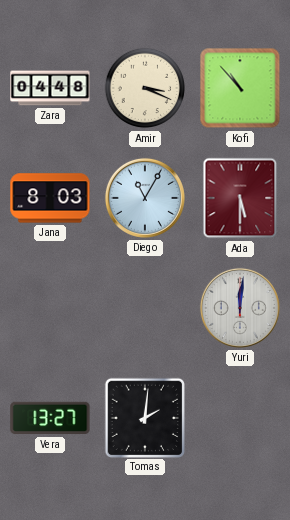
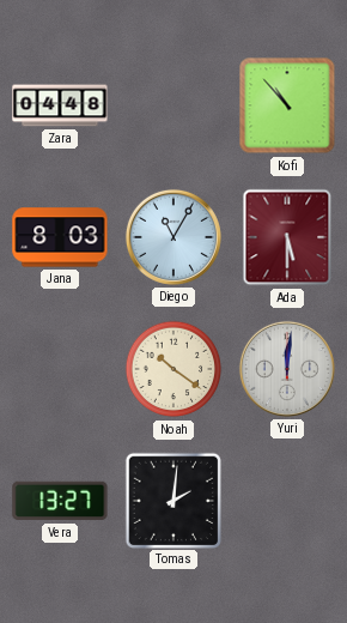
Amir: 3:19 -> none (145, 88)
Noah: none -> 10:21 (173, 369)
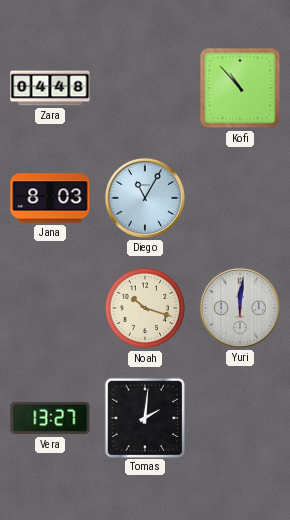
Ada: 5:30 -> none (287, 237)
Noah: 10:21 -> 10:18 (145, 308)
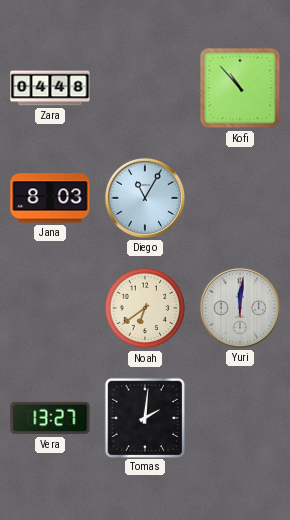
Noah: 10:18 -> 6:39 (145, 308)
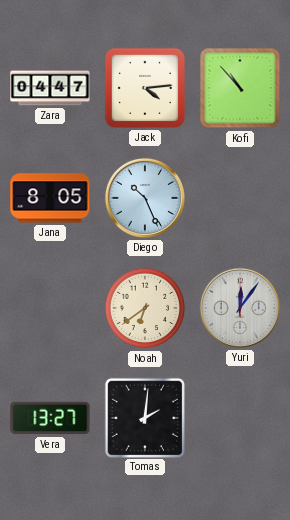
Zara: 04:48 -> 04:47 (50, 88)
Jack: none -> 4:14 (145, 88)
Jana: 8:03 -> 8:05 (50, 198)
Diego: 11:05 -> 10:26 (145, 198)
Yuri: 12:01 -> 12:06 (240, 308)
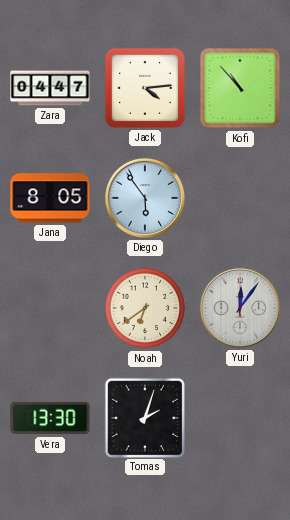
Diego: 10:26 -> 5:54 (145, 198)
Vera: 13:27 -> 13:30 (50, 418)
Tomas: 2:01 -> 2:03 (144, 417)
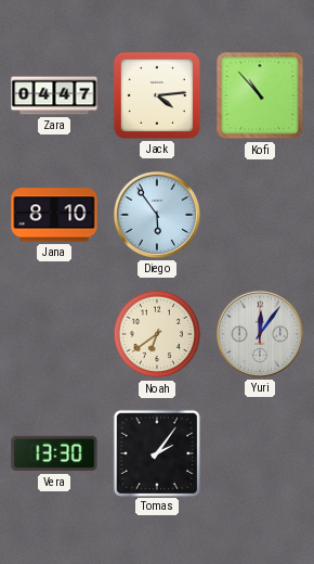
Jana: 8:05 -> 8:10 (54, 215)
Tomas: 2:03 -> 2:06 (156, 452)
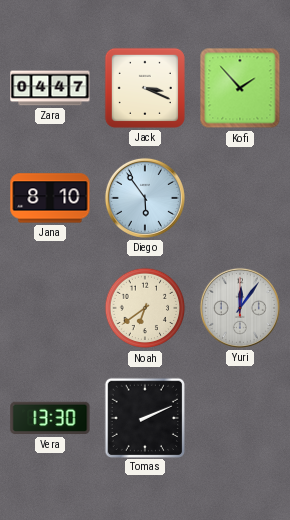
Jack: 4:14 -> 3:19 (145, 88)
Kofi: 10:53 -> 1:53 (240, 88)
Tomas: 2:06 -> 2:11 (144, 417)
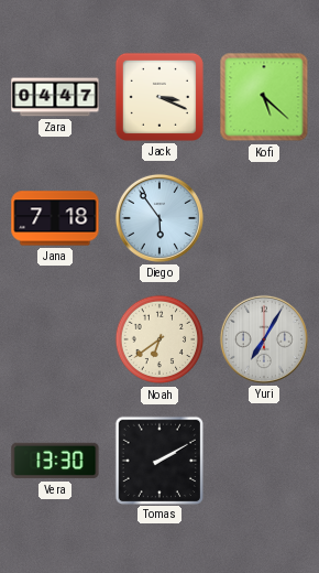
Kofi: 1:53 -> 5:22 (264, 97)
Jana: 8:10 -> 7:18 (55, 218)
Yuri: 12:06 -> 7:05 (264, 339)
Tomas: 2:11 -> 2:10 (158, 460)
